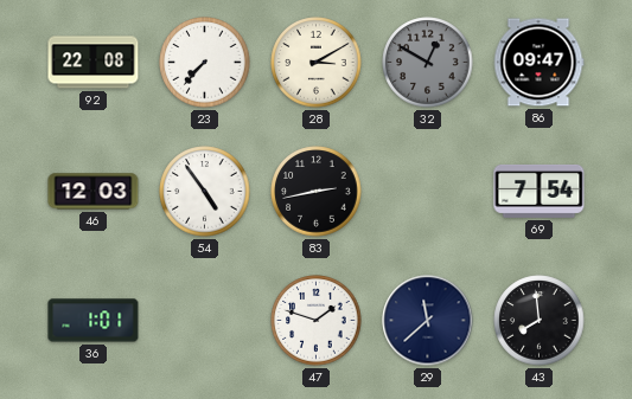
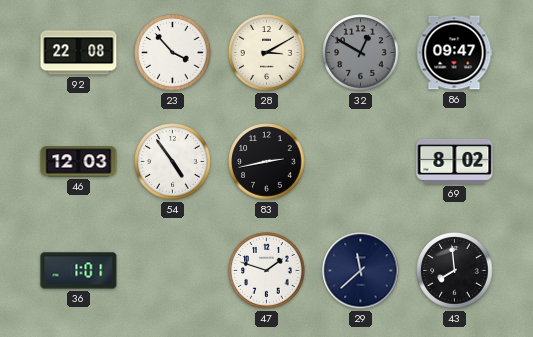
23: 7:37 -> 3:53 (173, 53)
69: 7:54 -> 8:02 (455, 161)
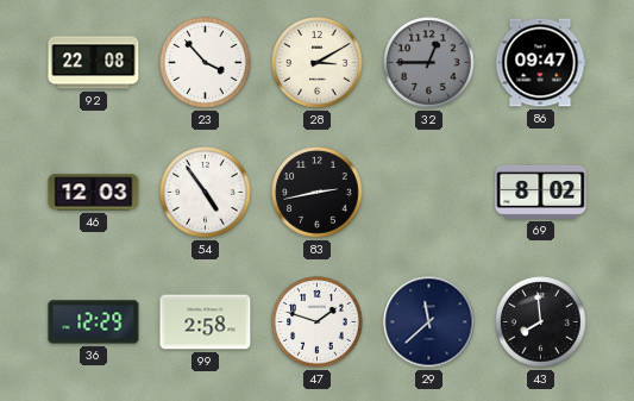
32: 12:50 -> 12:45 (429, 63)
36: 1:01 -> 12:29 (94, 322)
99: none -> 2:58 (206, 322)
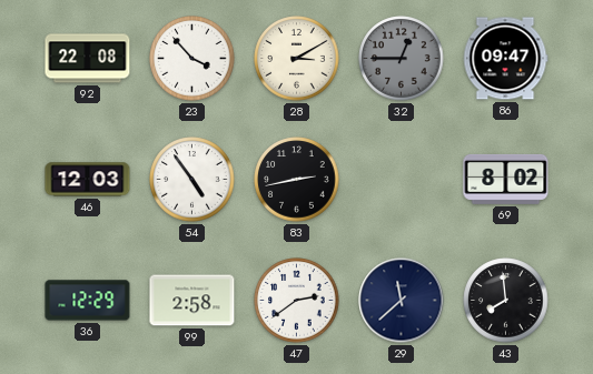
47: 1:48 -> 2:39 (297, 301)
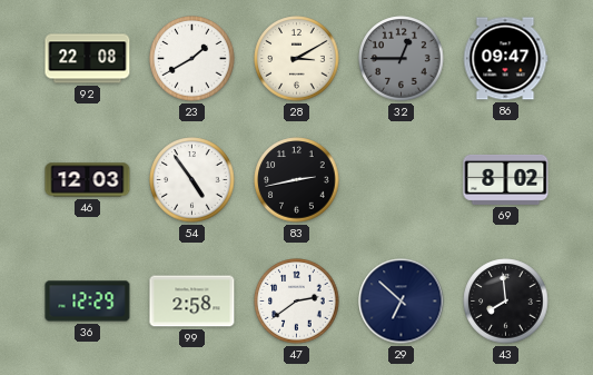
23: 3:53 -> 1:40 (192, 59)
29: 11:38 -> 6:52 (402, 302)
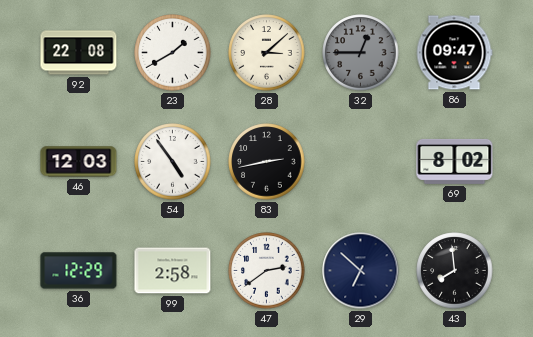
28: 3:10 -> 3:08 (267, 53)
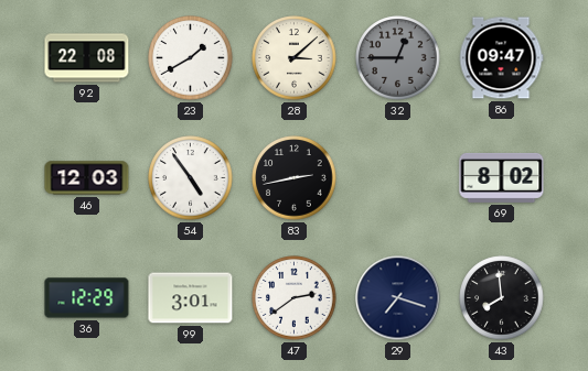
99: 2:58 -> 3:01 (191, 298)
29: 6:52 -> 7:18 (398, 298)
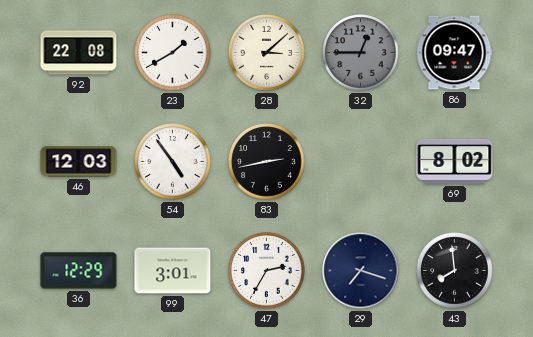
47: 2:39 -> 2:35 (267, 271)
